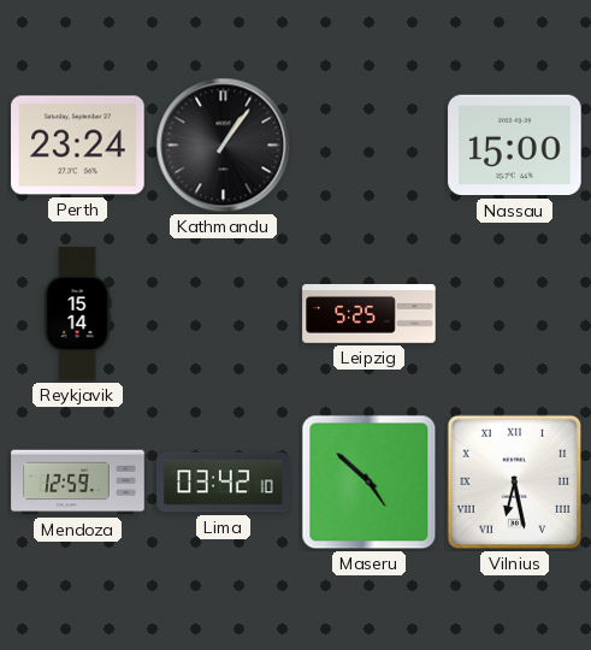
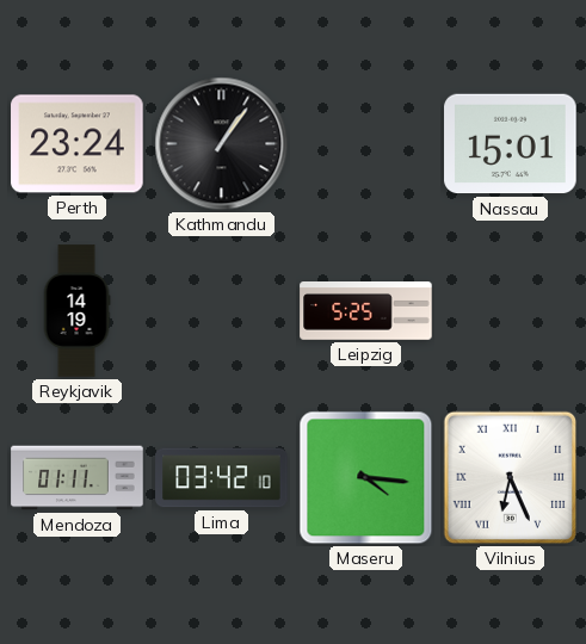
Nassau: 15:00 -> 15:01 (511, 144)
Reykjavik: 15:14 -> 14:19 (76, 311)
Mendoza: 12:59 -> 01:11 (78, 478)
Maseru: 4:52 -> 4:16 (366, 478)
Vilnius: 6:28 -> 6:26 (511, 478)
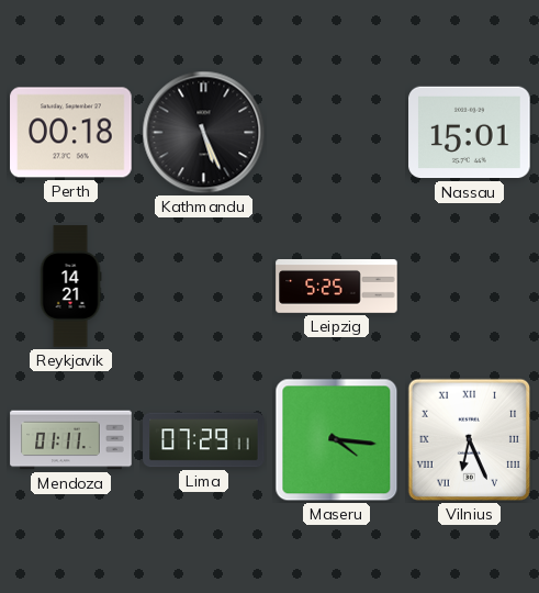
Perth: 23:24 -> 00:18 (71, 133)
Kathmandu: 1:06 -> 5:26 (204, 133)
Reykjavik: 14:19 -> 14:21 (70, 287)
Lima: 03:42 -> 07:29 (204, 440)
